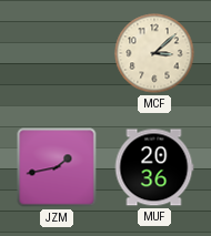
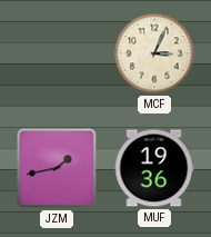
MCF: 3:08 -> 3:04 (154, 53)
MUF: 20:36 -> 19:36 (154, 168)
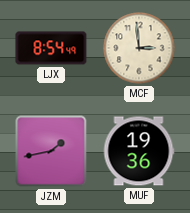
LJX: none -> 8:54 (51, 48)
MCF: 3:04 -> 2:59 (139, 48)
